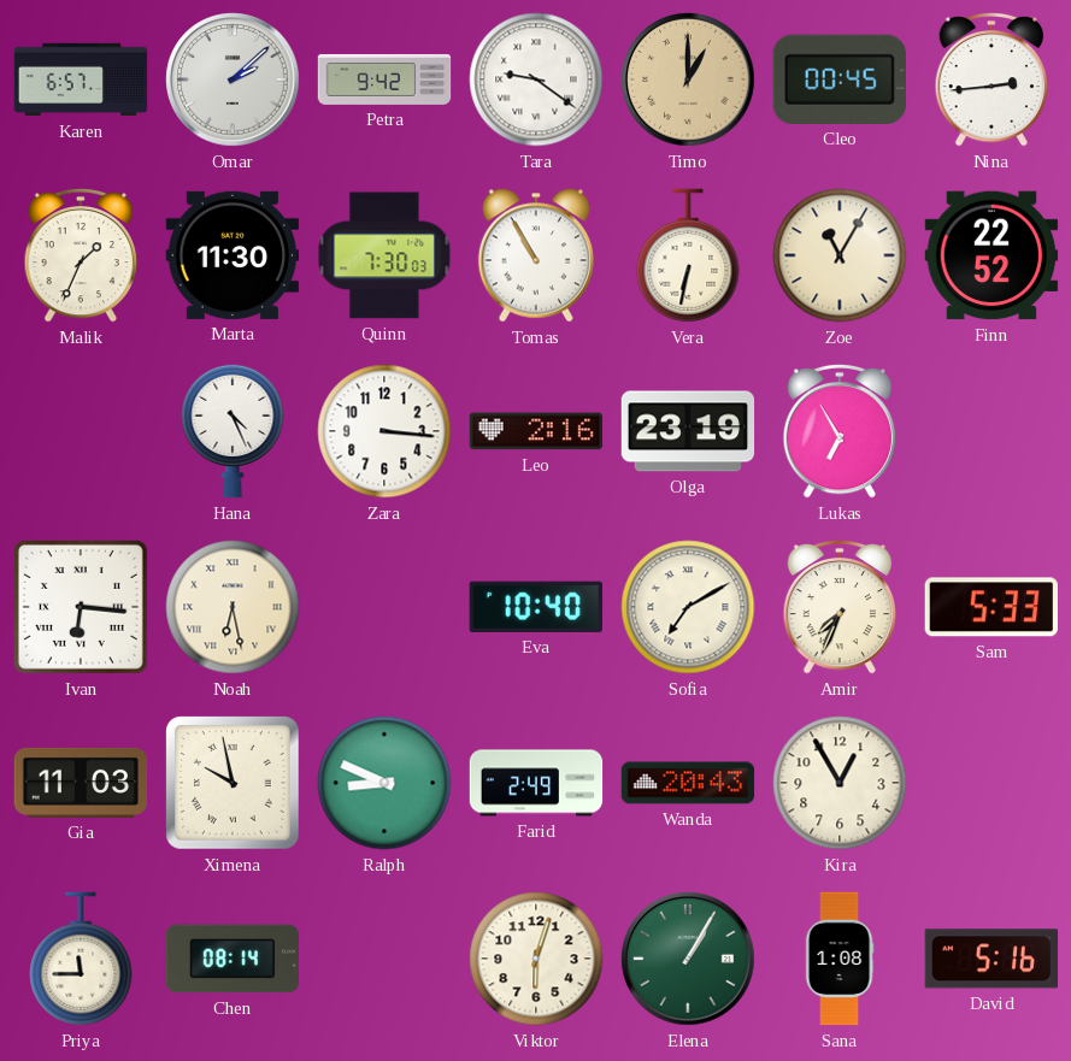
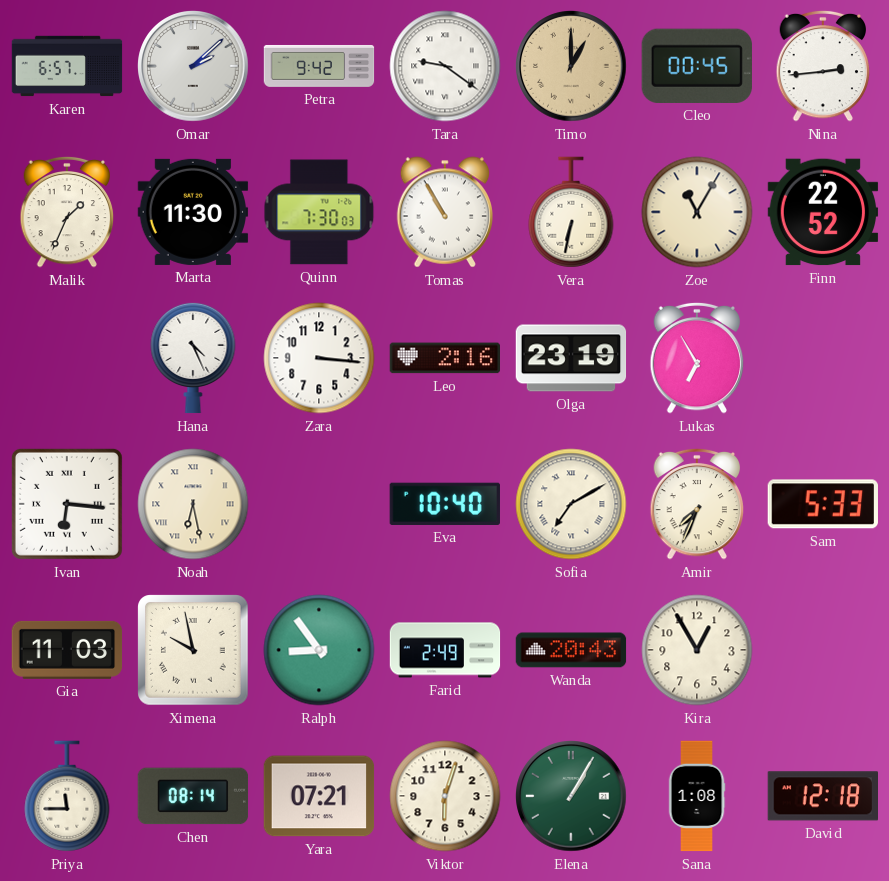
Ralph: 8:49 -> 8:54 (319, 650)
Yara: none -> 07:21 (319, 796)
David: 5:16 -> 12:18 (822, 796)
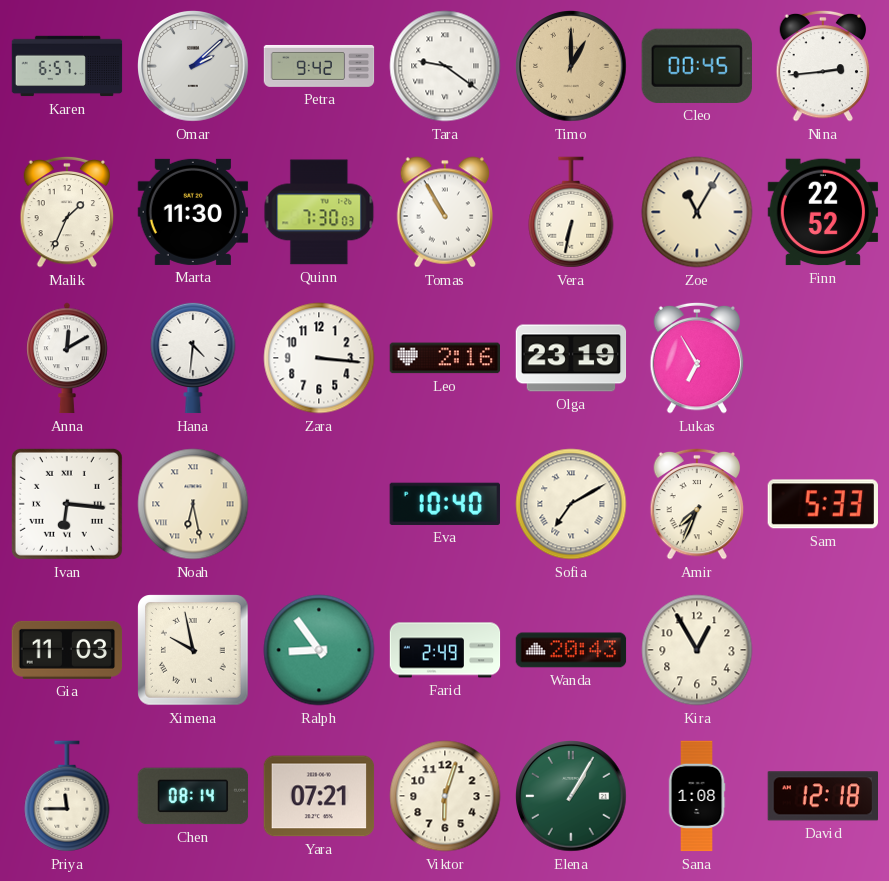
Anna: none -> 12:10 (67, 358)
Hana: 4:26 -> 4:31 (193, 358)
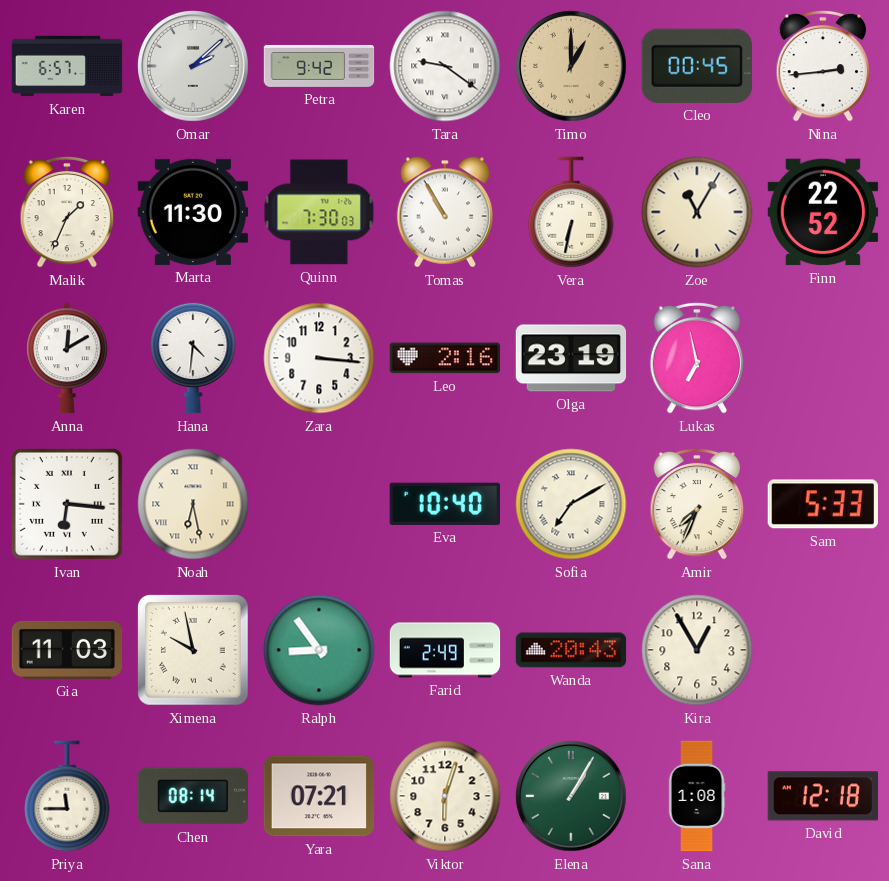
Lukas: 6:55 -> 6:58 (697, 358)
